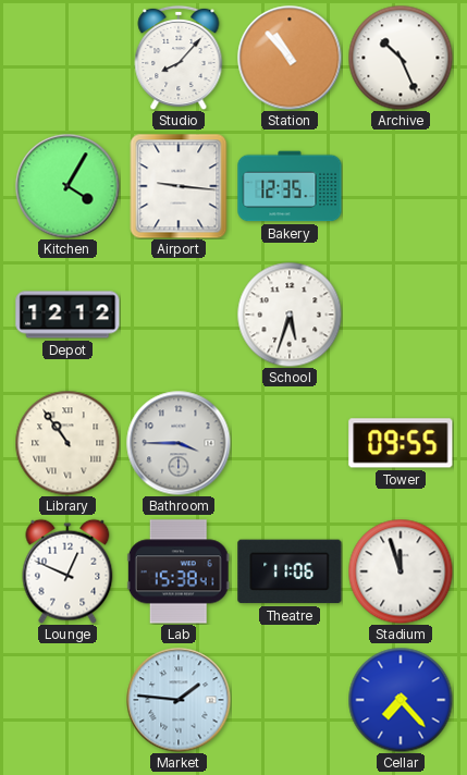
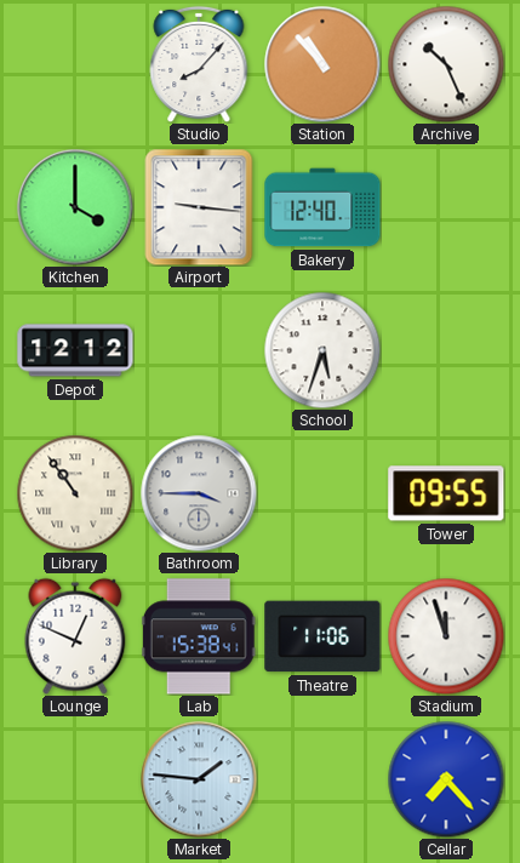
Kitchen: 4:05 -> 4:00 (75, 207)
Bakery: 12:35 -> 12:40 (322, 207)
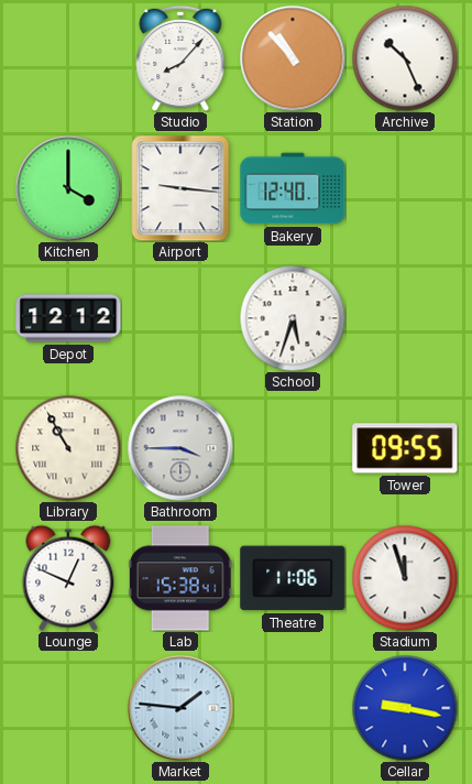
Library: 10:54 -> 10:55 (68, 448)
Cellar: 7:23 -> 9:17 (405, 708)
